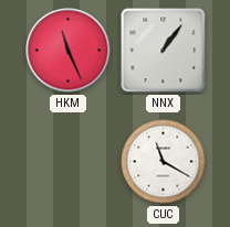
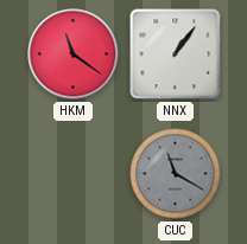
HKM: 11:26 -> 11:21 (74, 54)
CUC dial: white -> grey (176, 174)
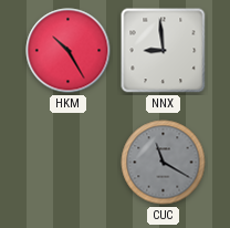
HKM: 11:21 -> 10:25 (69, 51)
NNX: 1:06 -> 8:59 (164, 51)
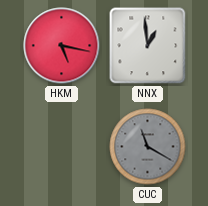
HKM: 10:25 -> 5:17 (62, 46)
NNX: 8:59 -> 12:59 (148, 46)
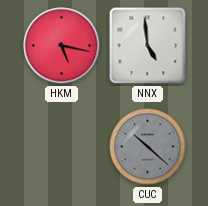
NNX: 12:59 -> 4:59 (148, 46)
CUC: 11:20 -> 10:22 (148, 147)
